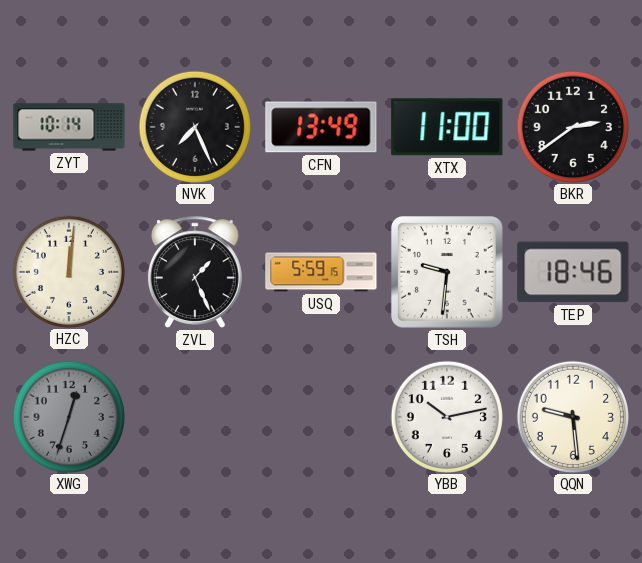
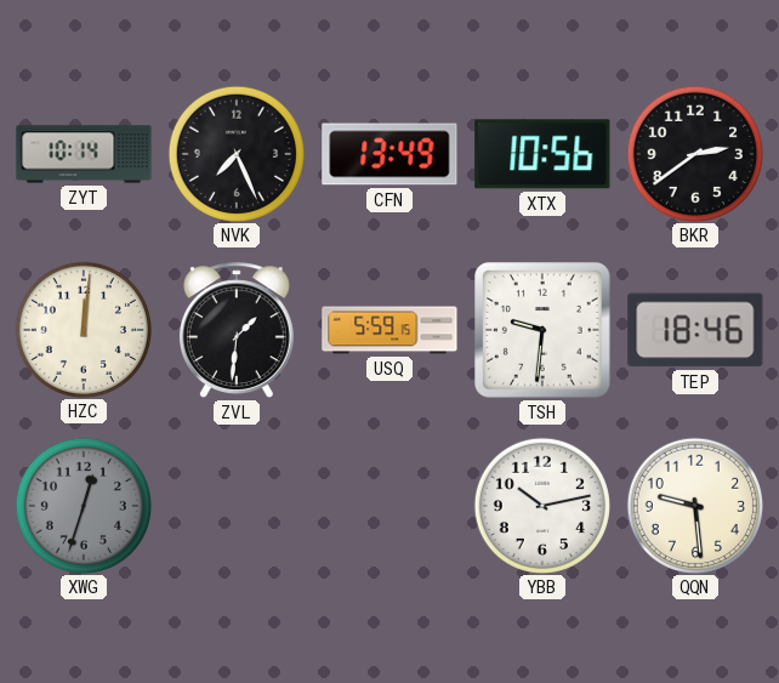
XTX: 11:00 -> 10:56 (542, 154)
ZVL: 1:26 -> 1:31 (237, 330)
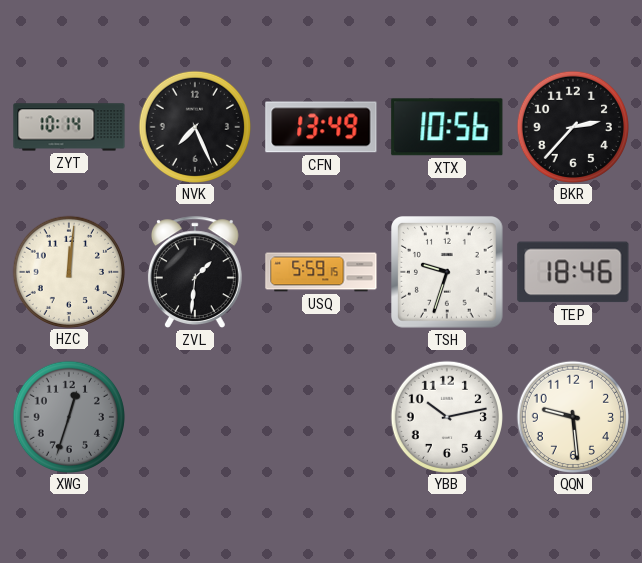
BKR: 2:39 -> 2:37 (572, 126)
TSH: 9:31 -> 9:33 (448, 273)
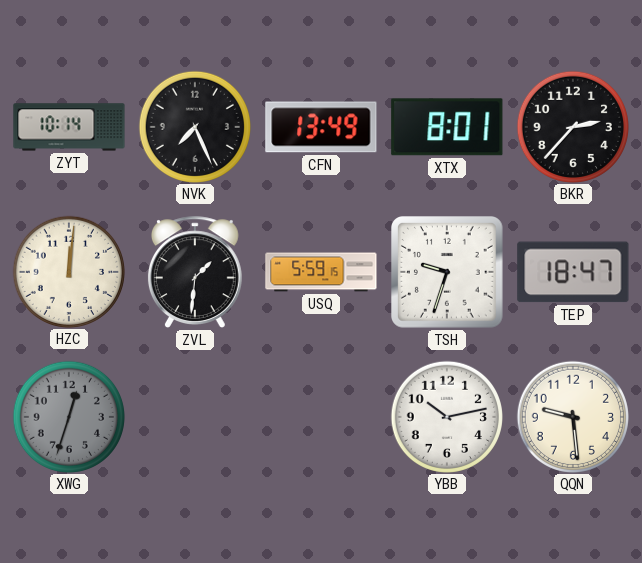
XTX: 10:56 -> 8:01 (447, 127)
TEP: 18:46 -> 18:47 (573, 272)
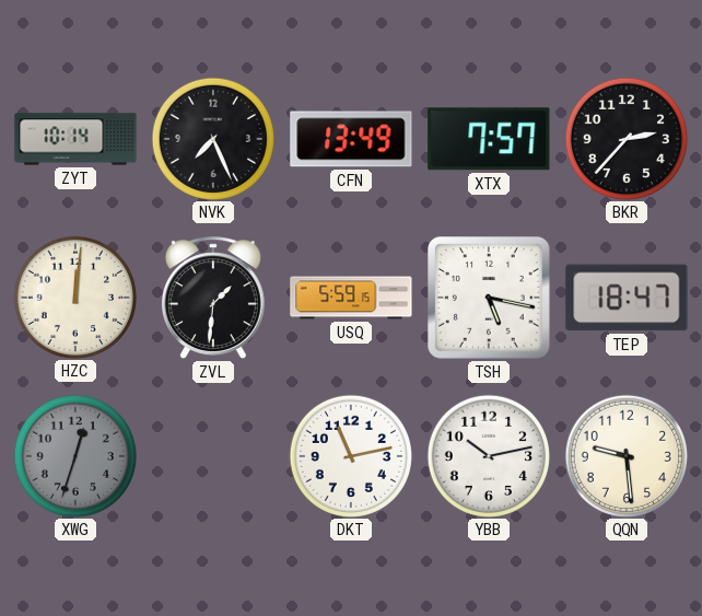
XTX: 8:01 -> 7:57 (489, 139)
TSH: 9:33 -> 5:17 (490, 299)
DKT: none -> 11:13 (350, 455)
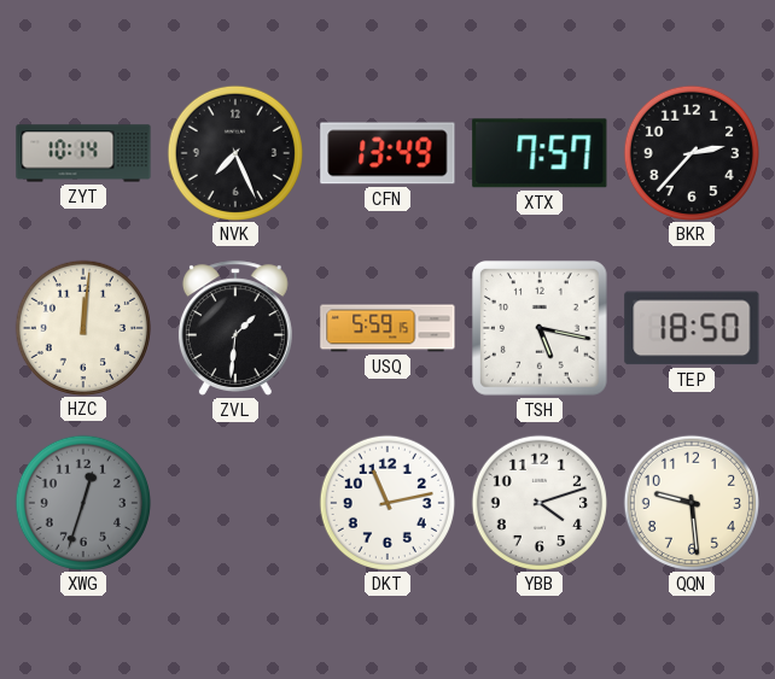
TEP: 18:47 -> 18:50 (692, 328)
YBB: 10:13 -> 4:12 (538, 502)
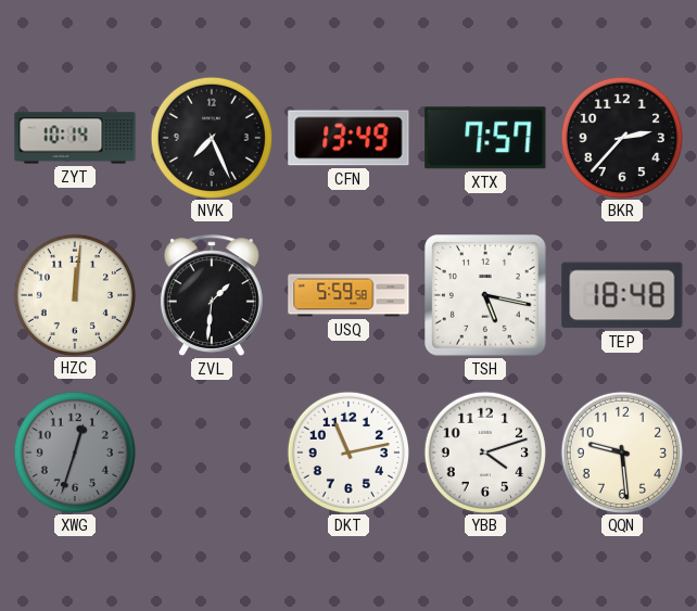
USQ: 5:59:15 -> 5:59:58 (348, 295)
TEP: 18:50 -> 18:48 (622, 295)
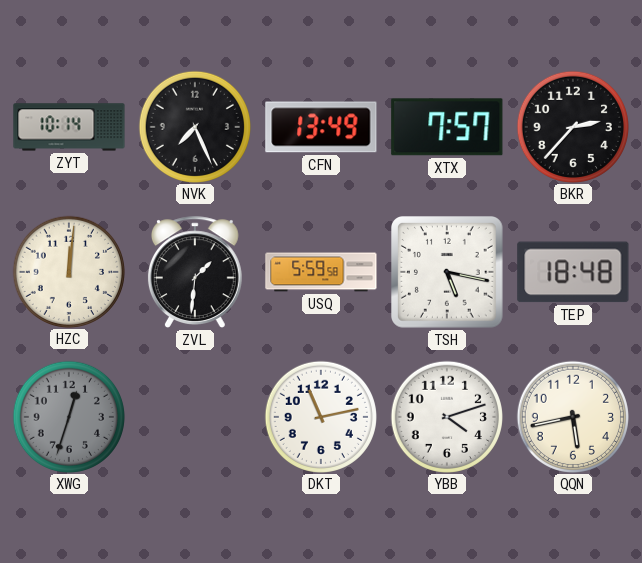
QQN: 9:29 -> 5:43 (572, 416)
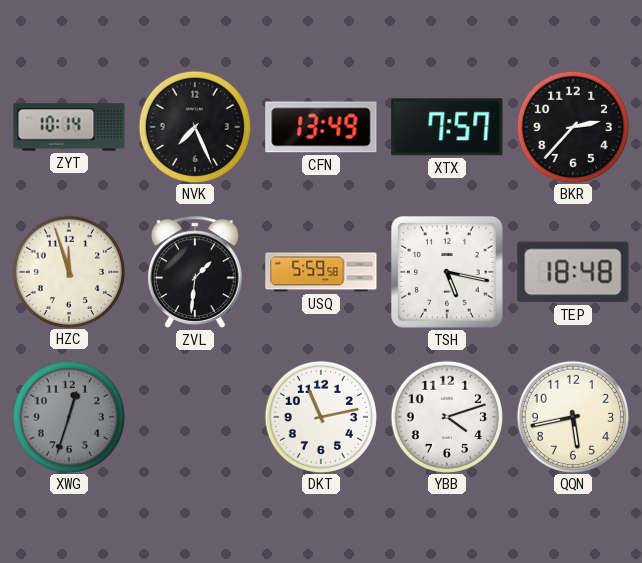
HZC: 12:01 -> 11:57 (68, 271)
